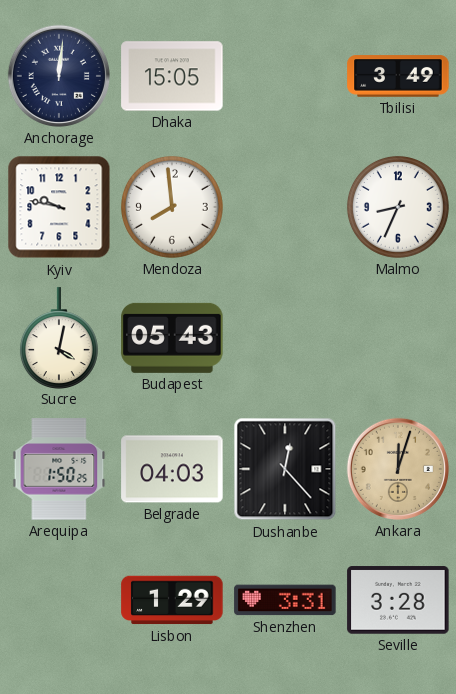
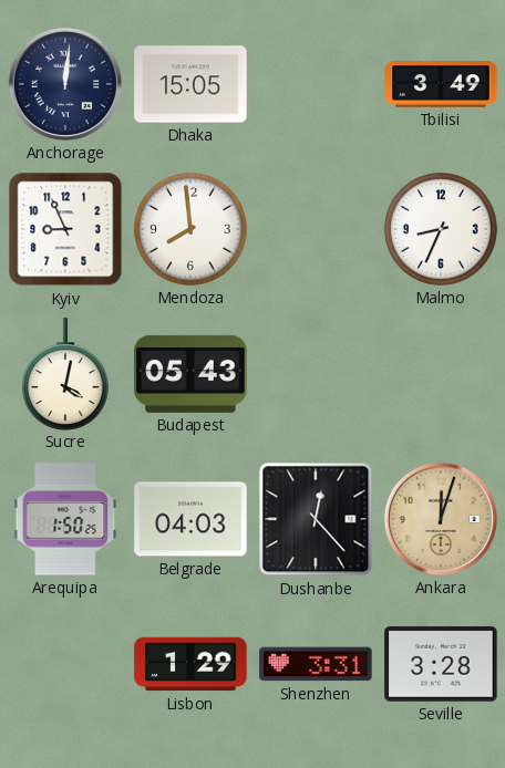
Kyiv: 9:47 -> 8:56 (65, 229)
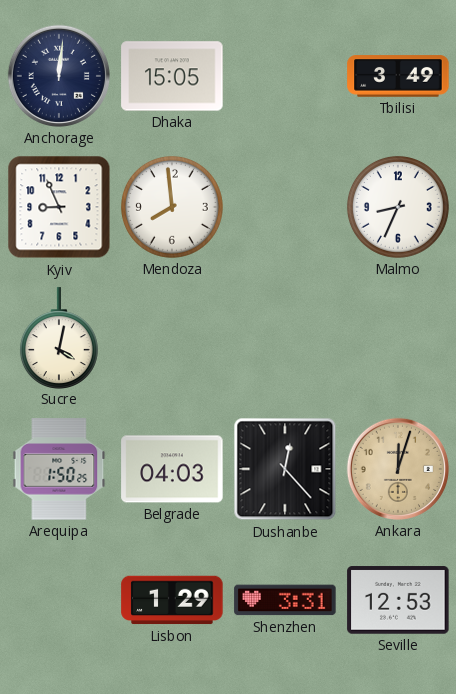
Budapest: 05:43 -> none (190, 374)
Seville: 3:28 -> 12:53 (398, 600)
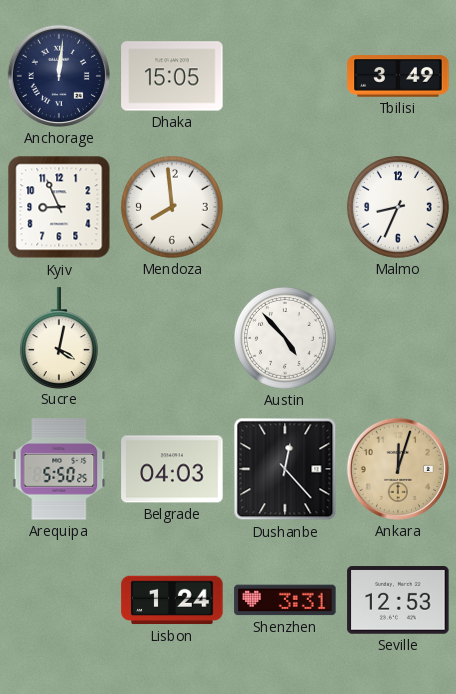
Austin: none -> 4:53 (285, 338)
Arequipa: 1:50 -> 5:50 (59, 469)
Lisbon: 1:29 -> 1:24 (172, 600)
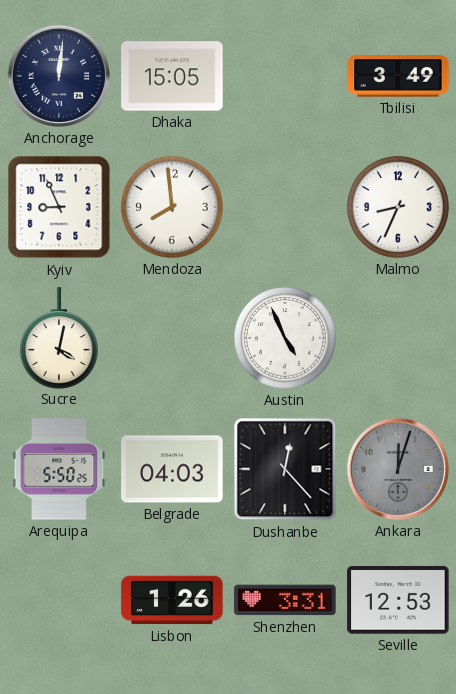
Austin: 4:53 -> 4:56 (285, 338)
Ankara dial: champagne -> grey (398, 469)
Lisbon: 1:24 -> 1:26 (172, 600)
